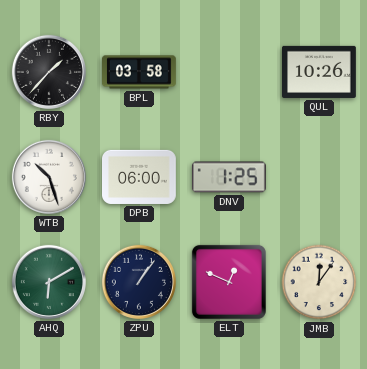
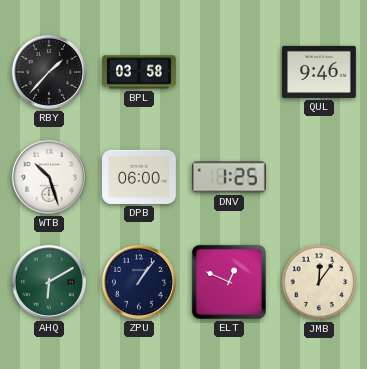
QUL: 10:26 -> 9:46 (320, 72)
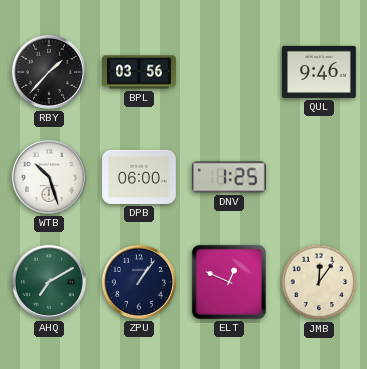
BPL: 03:58 -> 03:56 (140, 72)
AHQ: 6:10 -> 7:10 (49, 282)
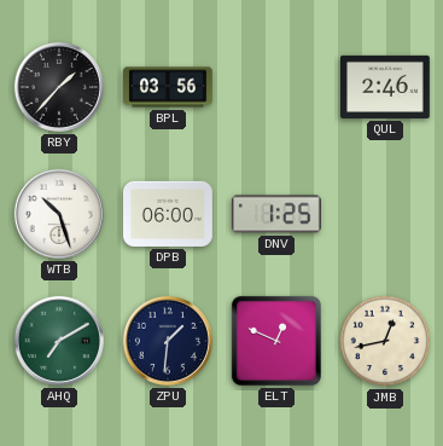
QUL: 9:46 -> 2:46 (386, 87)
ZPU: 1:06 -> 1:31 (168, 341)
JMB: 12:06 -> 12:43 (385, 341)
